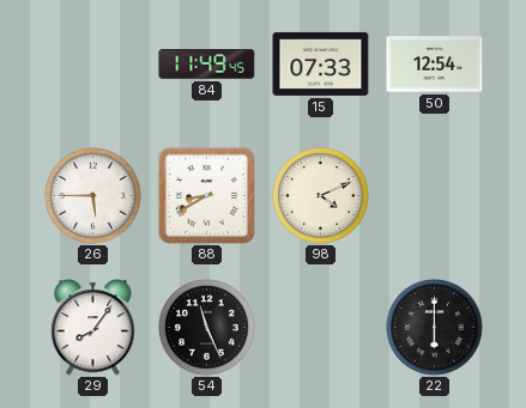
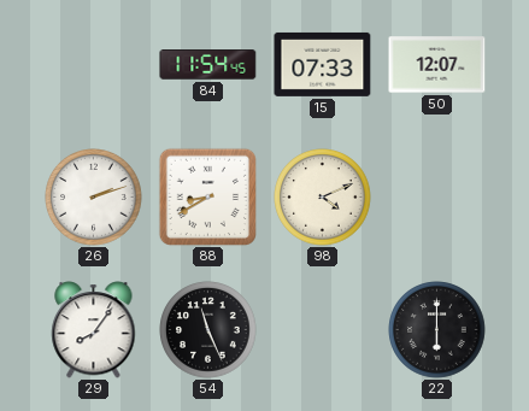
84: 11:49 -> 11:54 (208, 65)
50: 12:54 -> 12:07 (437, 65)
26: 5:45 -> 2:12 (94, 198)
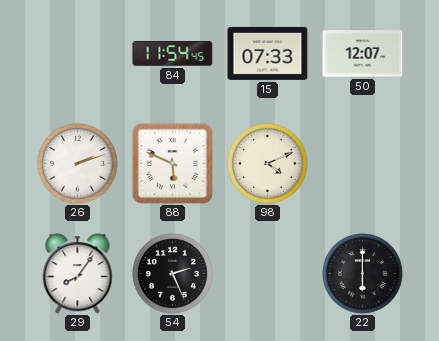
88: 8:40 -> 5:49 (172, 163)
54: 11:26 -> 2:26 (173, 274)
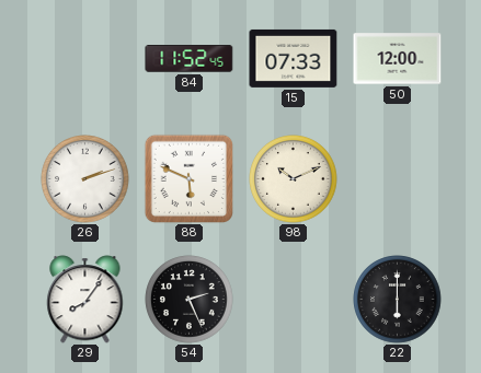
84: 11:54 -> 11:52 (190, 59)
50: 12:07 -> 12:00 (398, 59)
98: 4:11 -> 10:11 (294, 179)
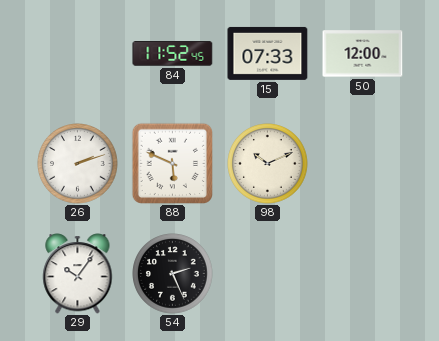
29: 8:06 -> 10:06 (78, 274)
22: 6:00 -> none (398, 300)
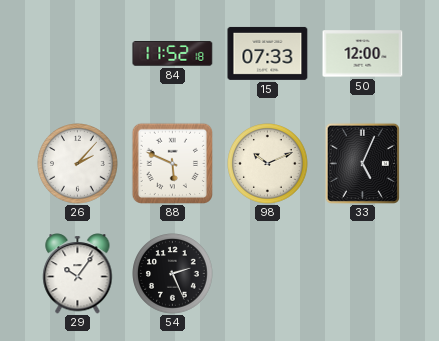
84: 11:52:45 -> 11:52:18 (173, 54)
26: 2:12 -> 2:07 (78, 164)
33: none -> 5:04 (362, 163)
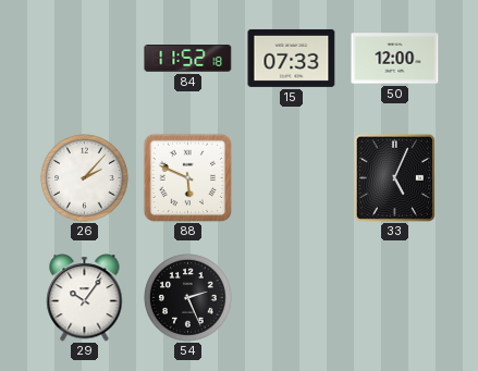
98: 10:11 -> none (268, 164)
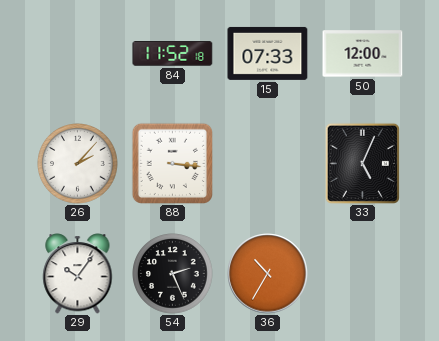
88: 5:49 -> 3:16 (172, 163)
36: none -> 10:35 (268, 274)
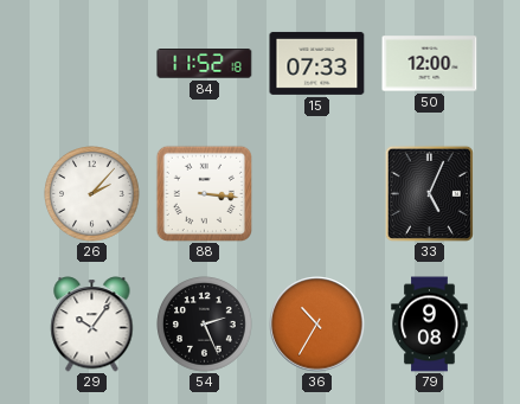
79: none -> 9:08 (430, 325)
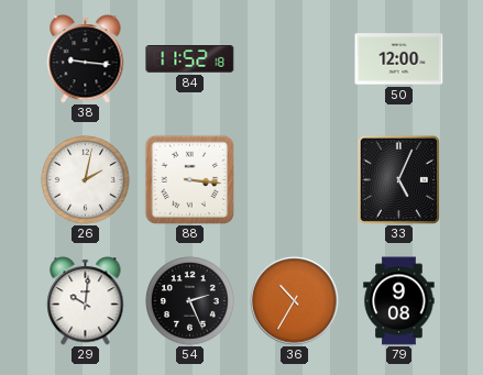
38: none -> 9:16 (86, 59)
15: 07:33 -> none (317, 63)
26: 2:07 -> 2:02 (86, 180)
29: 10:06 -> 10:01 (86, 301)
